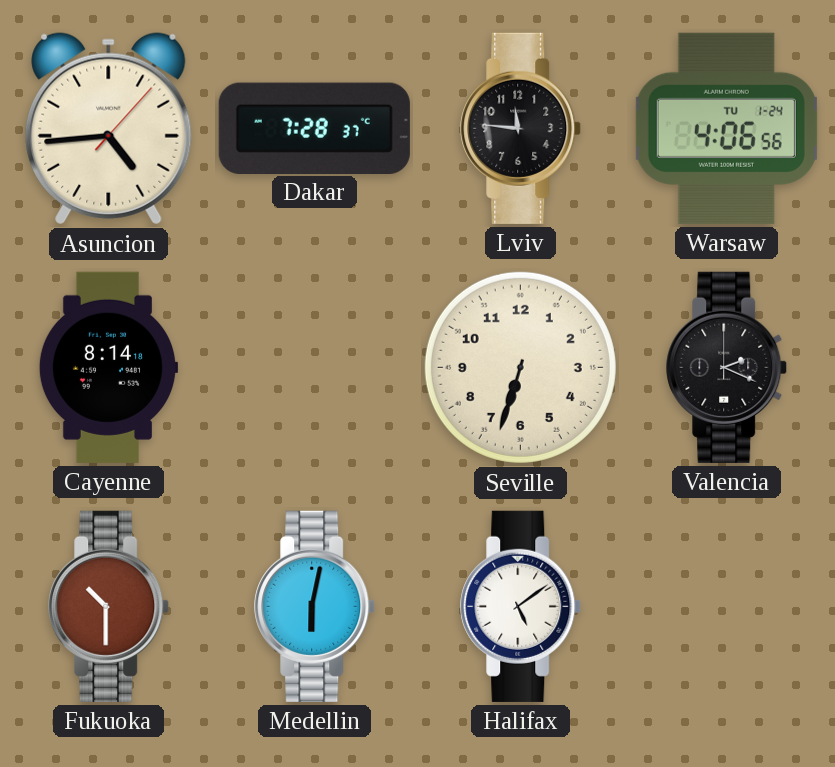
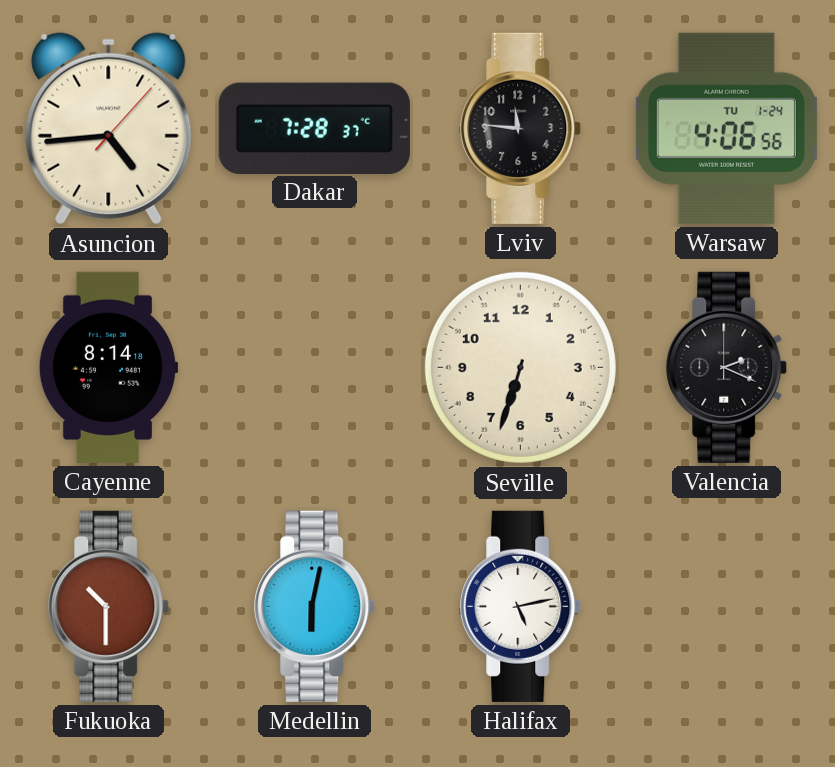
Halifax: 5:09 -> 5:13 (521, 606)
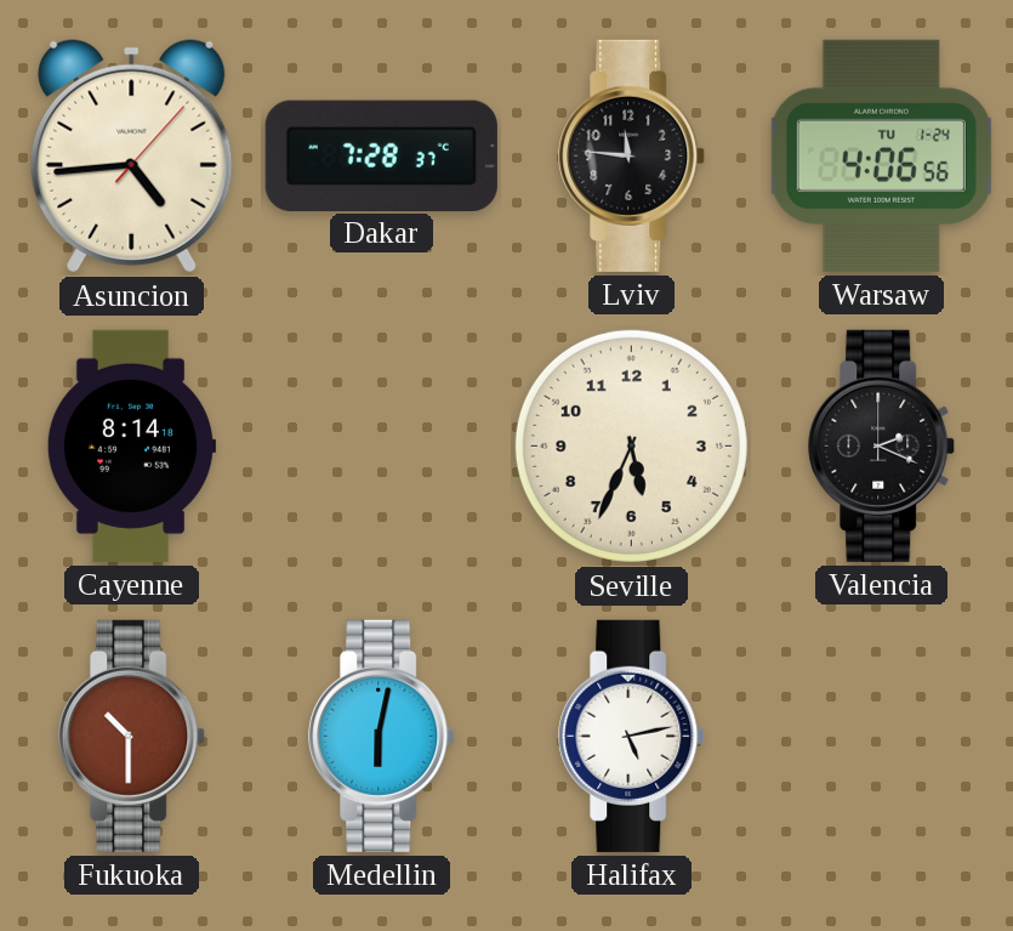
Seville: 6:33 -> 5:34 (631, 445)
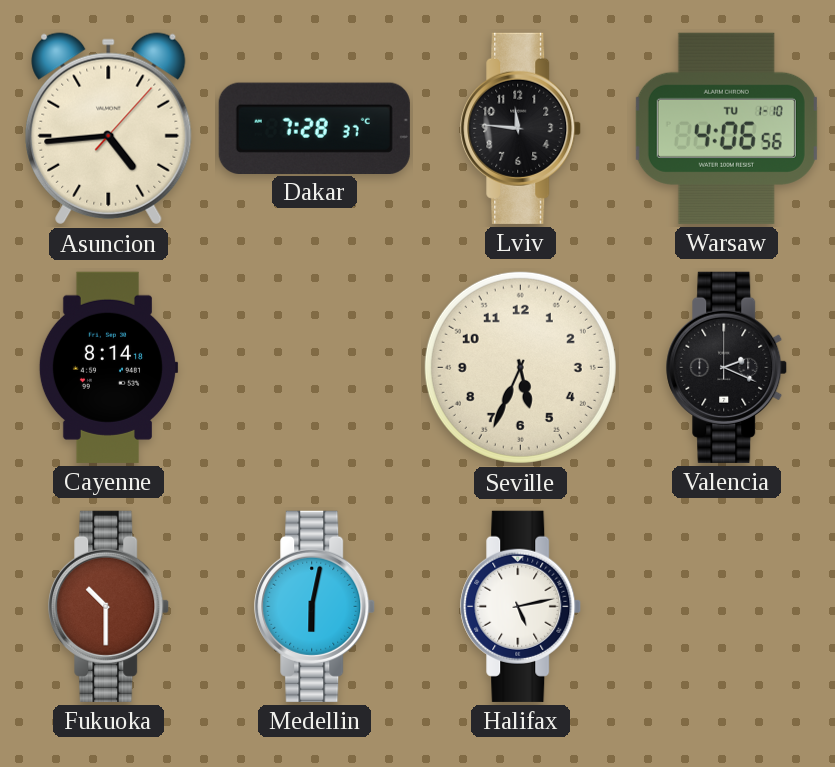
Warsaw date: TU 1-24 -> TU 1-10 (726, 128)
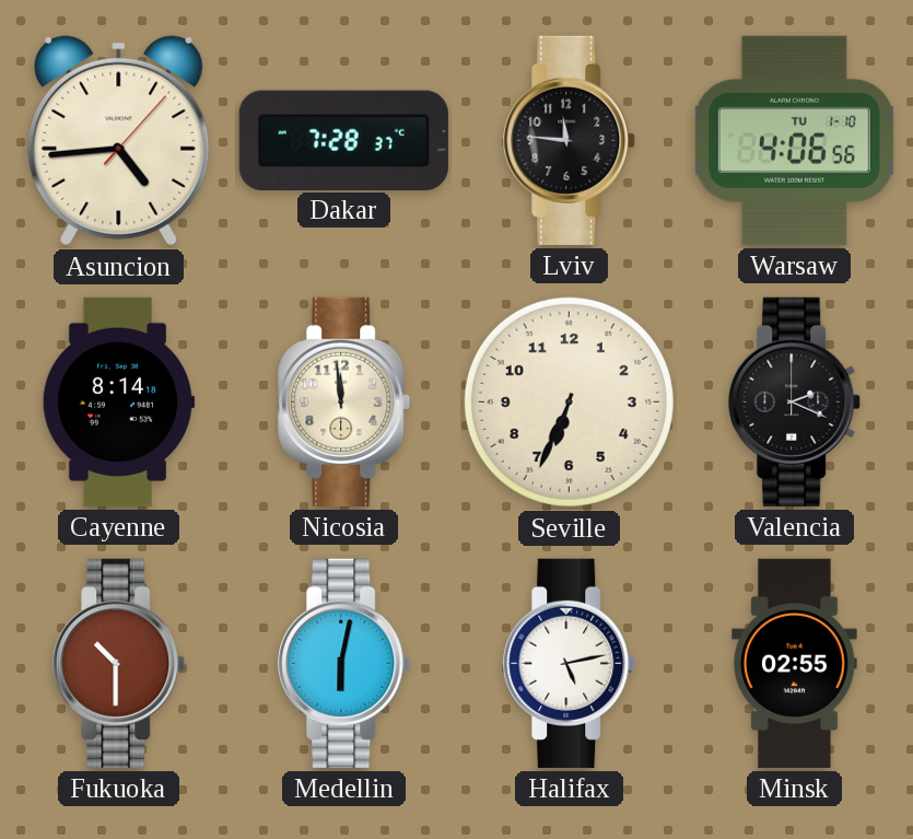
Nicosia: none -> 11:59 (344, 401)
Seville: 5:34 -> 6:34 (569, 401)
Minsk: none -> 02:55 (795, 663)
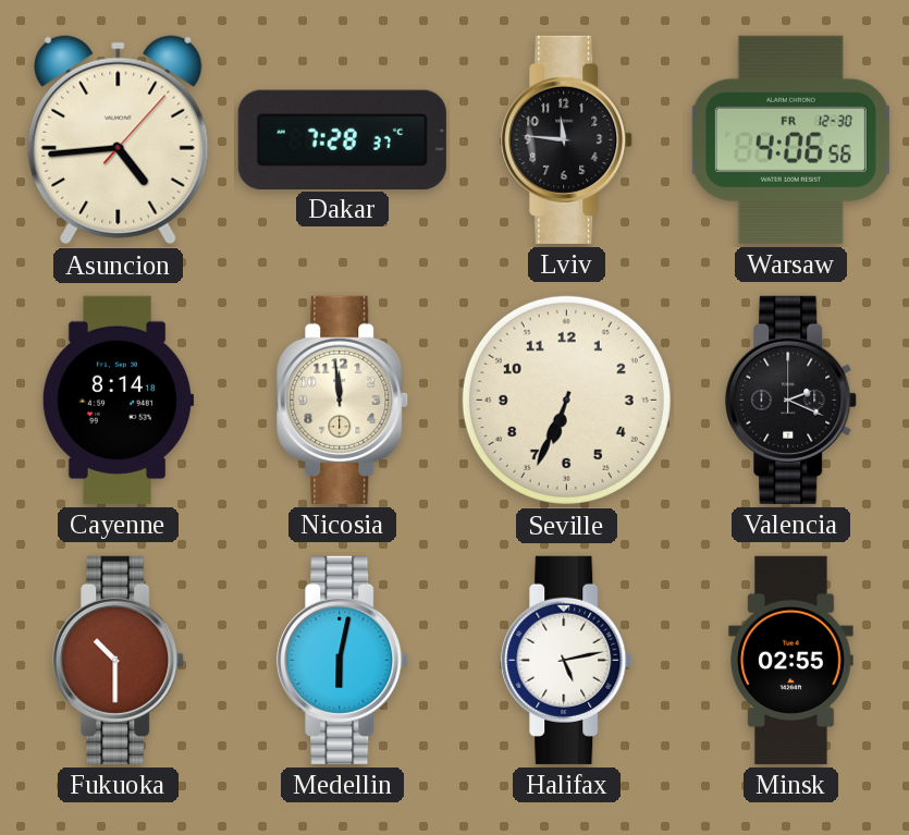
Warsaw date: TU 1-10 -> FR 12-30 (790, 139)
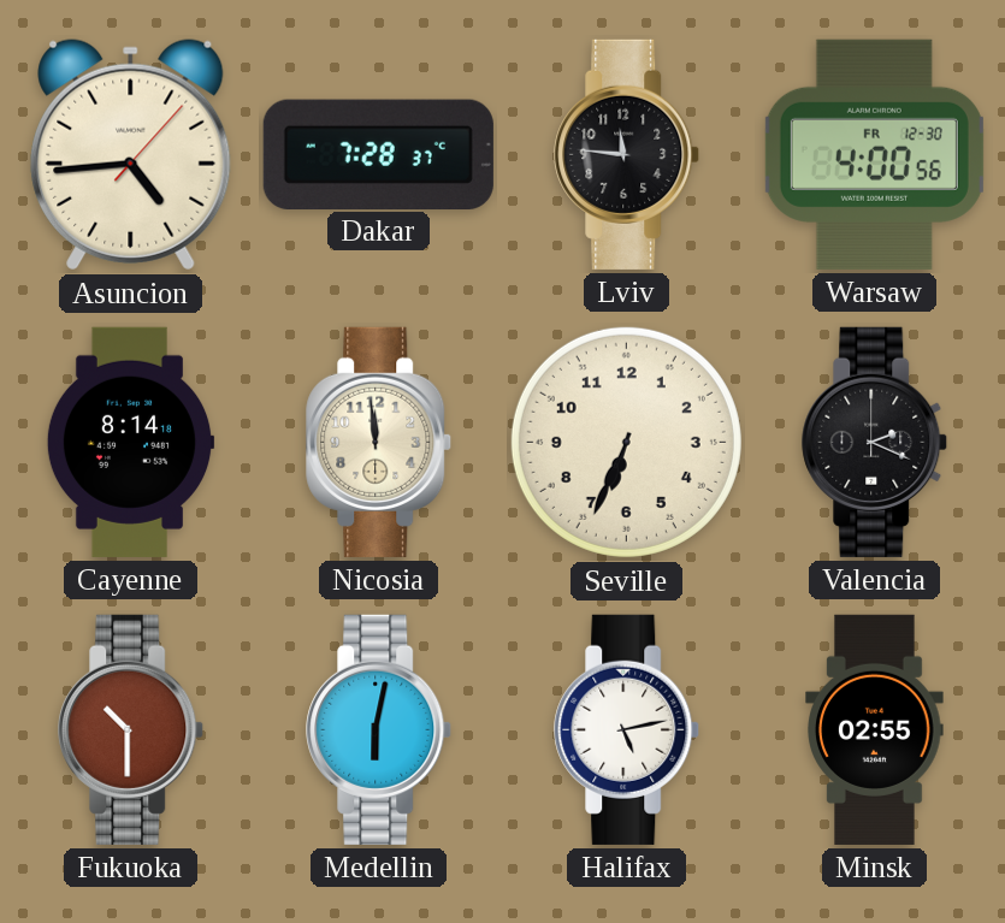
Warsaw: 4:06 -> 4:00 (874, 154)
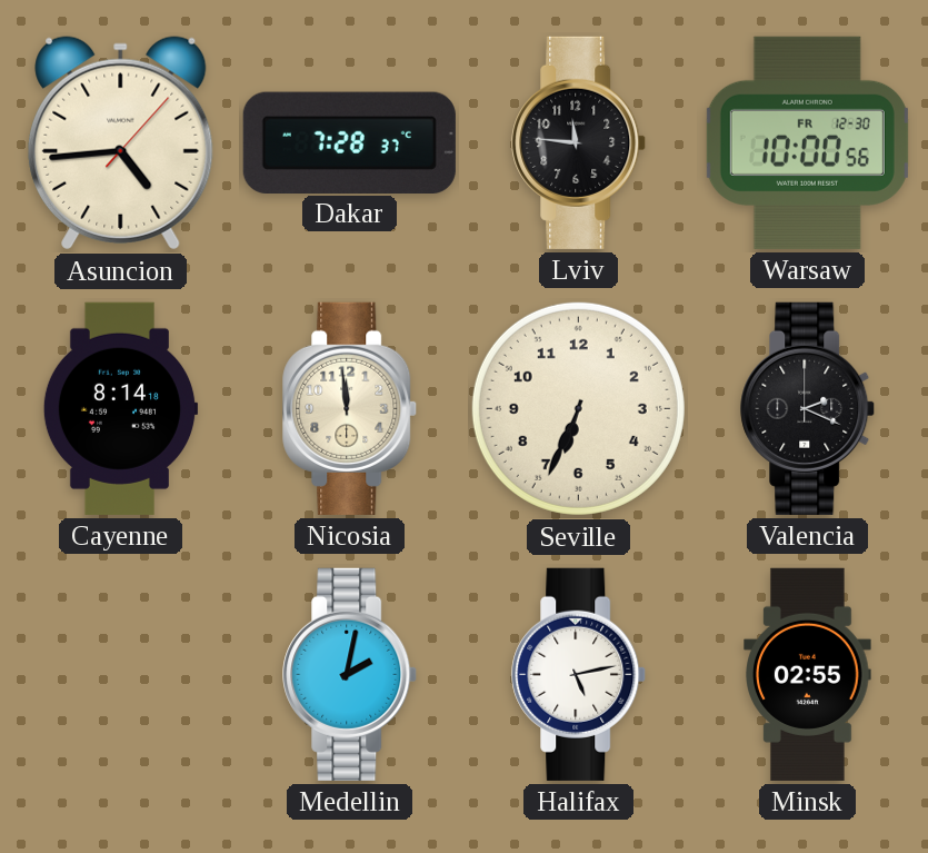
Warsaw: 4:00 -> 10:00 (807, 142)
Fukuoka: 10:30 -> none (131, 729)
Medellin: 6:02 -> 2:02 (350, 674)
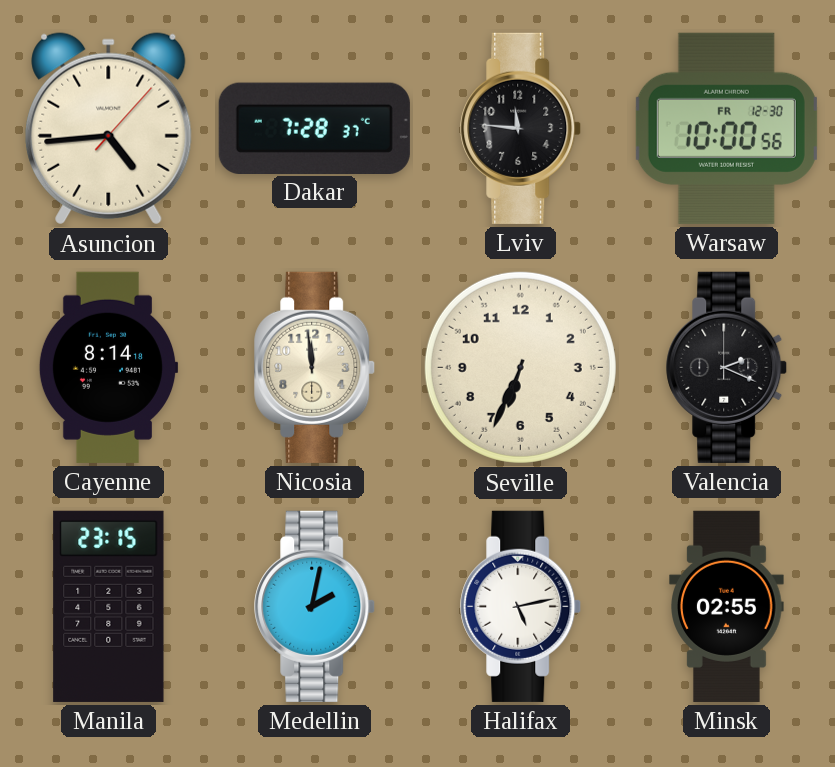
Manila: none -> 23:15 (109, 606)
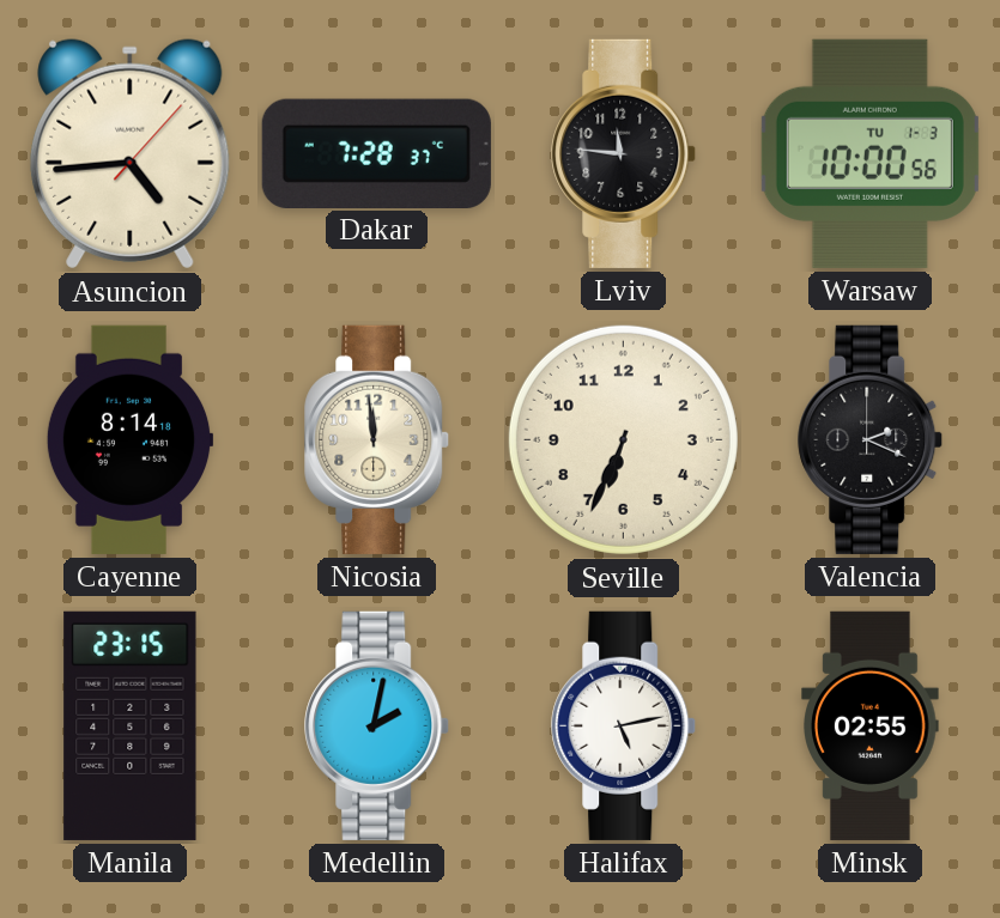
Warsaw date: FR 12-30 -> TU 1-3 (869, 153)
